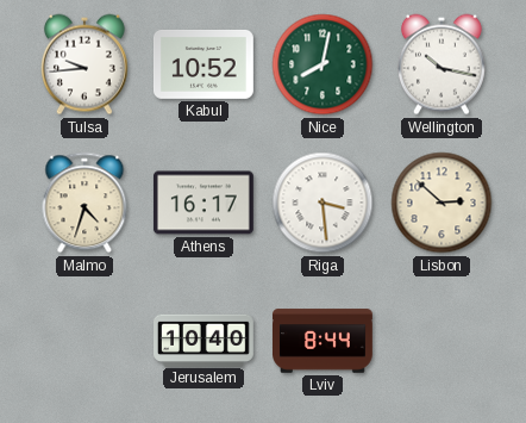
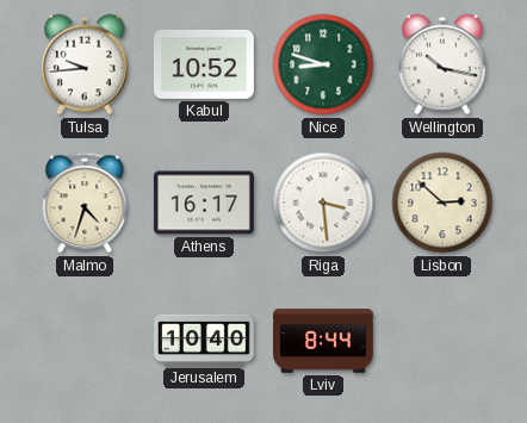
Nice: 8:02 -> 8:48 (323, 64)
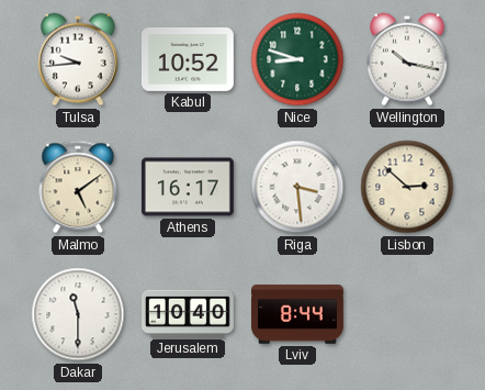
Malmo: 4:33 -> 5:09 (78, 187)
Dakar: none -> 11:30 (78, 314)
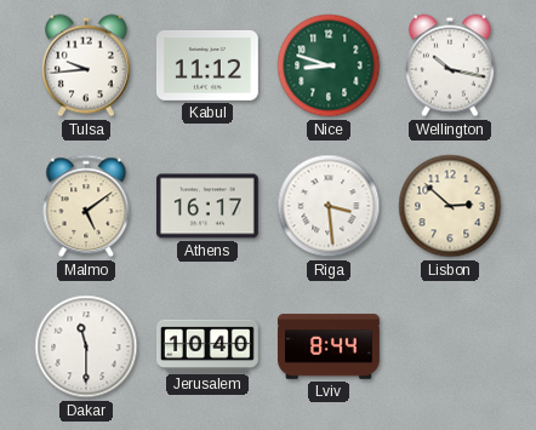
Kabul: 10:52 -> 11:12 (207, 65)
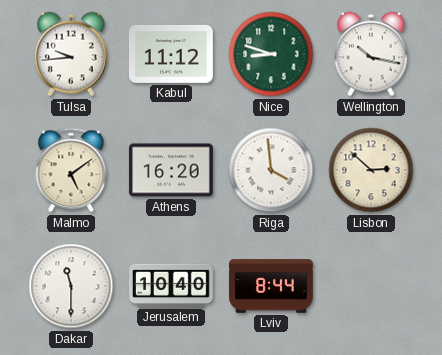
Athens: 16:17 -> 16:20 (171, 170)
Riga: 3:29 -> 3:59 (271, 170)
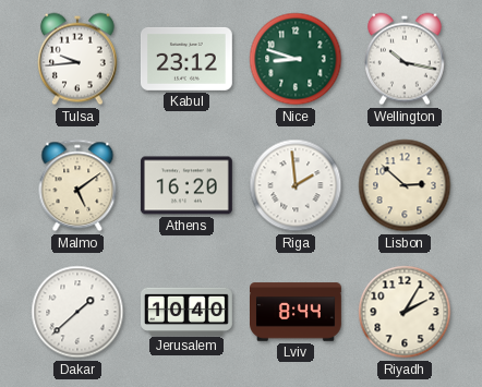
Kabul: 11:12 -> 23:12 (186, 59)
Riga: 3:59 -> 1:59 (296, 185)
Dakar: 11:30 -> 1:38 (77, 312)
Riyadh: none -> 2:05 (405, 312)
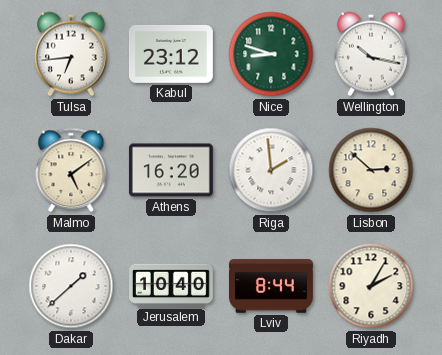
Tulsa: 9:44 -> 6:44 (71, 54)
